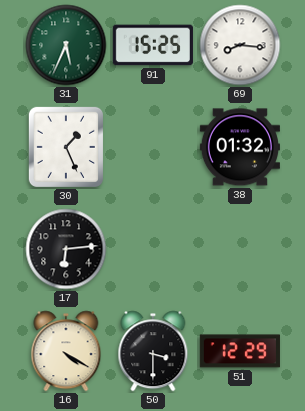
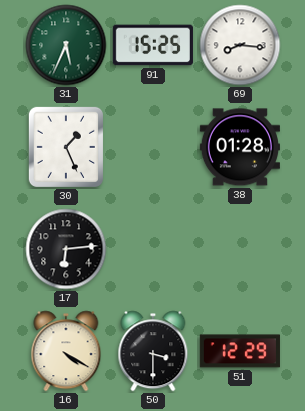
38: 01:32 -> 01:28 (240, 147)
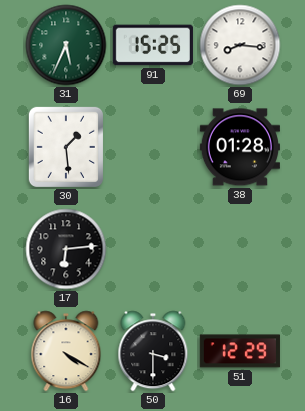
30: 1:26 -> 1:29 (66, 147)
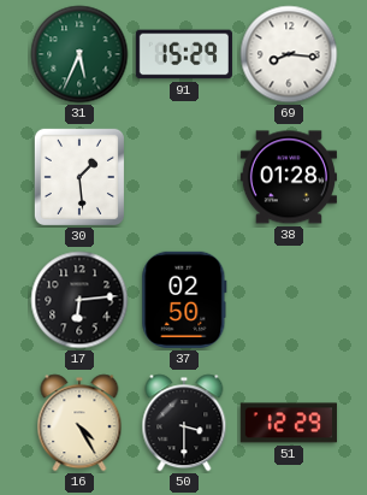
91: 15:25 -> 15:29 (184, 54)
37: none -> 02:50 (184, 300)
16: 4:20 -> 4:25 (79, 423)
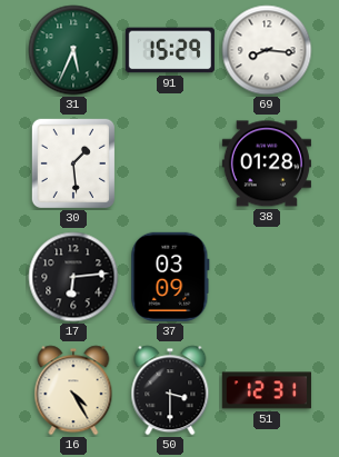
37: 02:50 -> 03:09 (170, 277)
51: 12:29 -> 12:31 (267, 390)
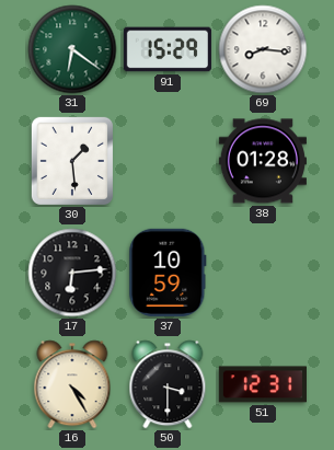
31: 5:34 -> 6:21 (72, 49)
37: 03:09 -> 10:59 (168, 273)
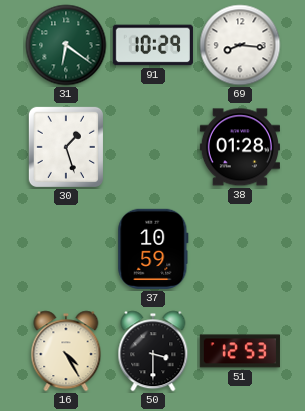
91: 15:29 -> 10:29 (153, 45)
30: 1:29 -> 1:27 (66, 147)
17: 6:14 -> none (72, 273)
51: 12:31 -> 12:53 (240, 351)
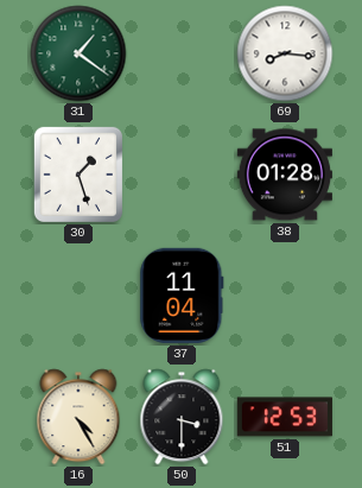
31: 6:21 -> 1:21 (78, 53)
91: 10:29 -> none (153, 45)
37: 10:59 -> 11:04 (182, 296)
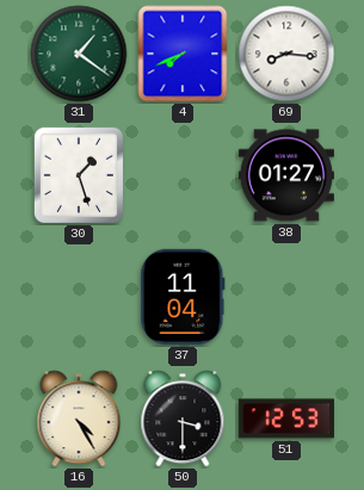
4: none -> 7:41 (183, 54)
38: 01:28 -> 01:27 (286, 175)
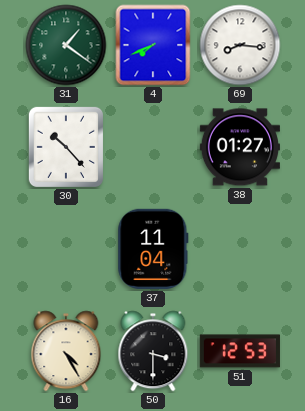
30: 1:27 -> 10:23 (66, 147)
